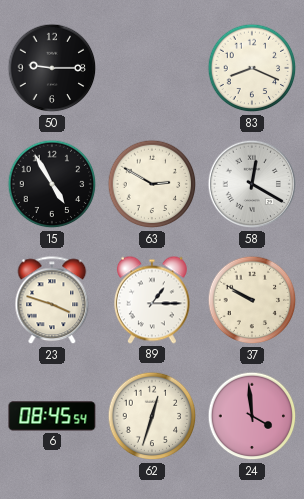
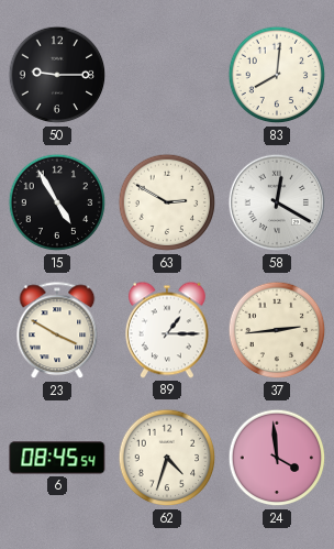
83: 8:19 -> 8:01 (277, 75)
23: 3:48 -> 3:50 (57, 331)
37: 9:50 -> 2:44 (277, 330)
62: 12:33 -> 4:33 (167, 458)
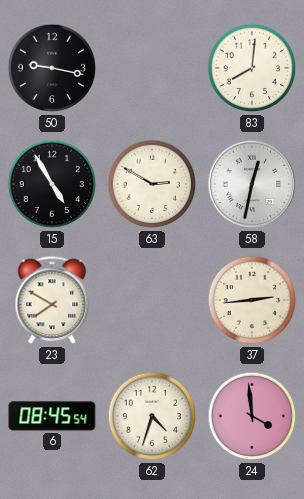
50: 9:15 -> 9:17 (52, 68)
58: 12:20 -> 12:32 (252, 184)
23: 3:50 -> 7:50 (52, 301)
89: 1:15 -> none (167, 330)
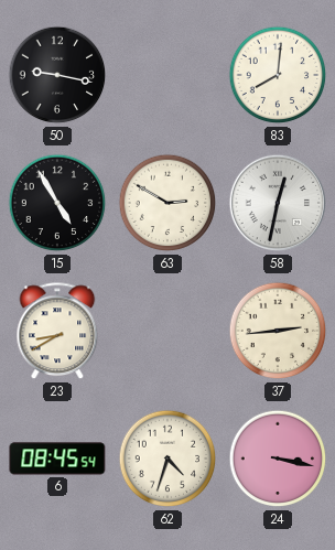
23: 7:50 -> 8:40 (57, 332)
24: 3:59 -> 3:17 (278, 459)
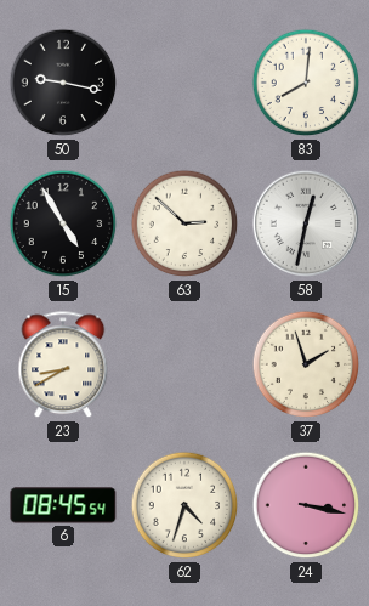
63: 2:50 -> 2:52 (184, 223)
37: 2:44 -> 1:57 (306, 364)
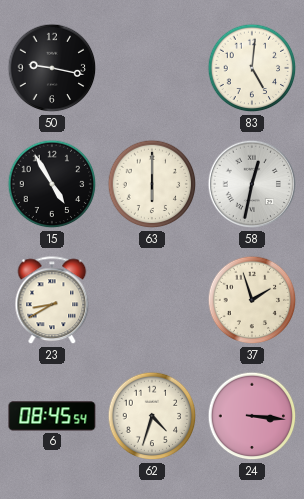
83: 8:01 -> 5:01 (252, 68)
63: 2:52 -> 6:00 (152, 184)
24: 3:17 -> 3:16 (252, 416)
